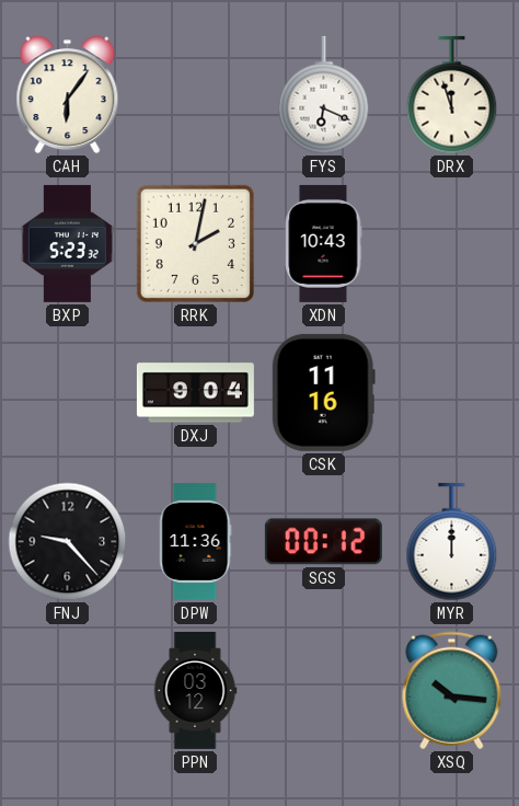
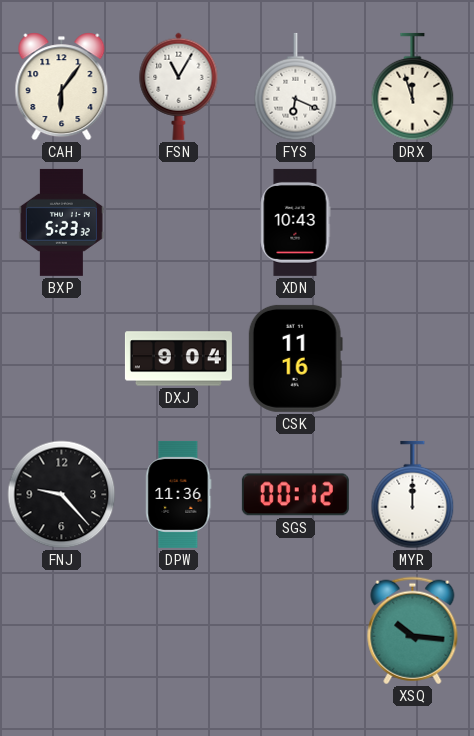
FSN: none -> 11:05 (179, 86)
RRK: 2:02 -> none (195, 243)
PPN: 03:12 -> none (195, 690)
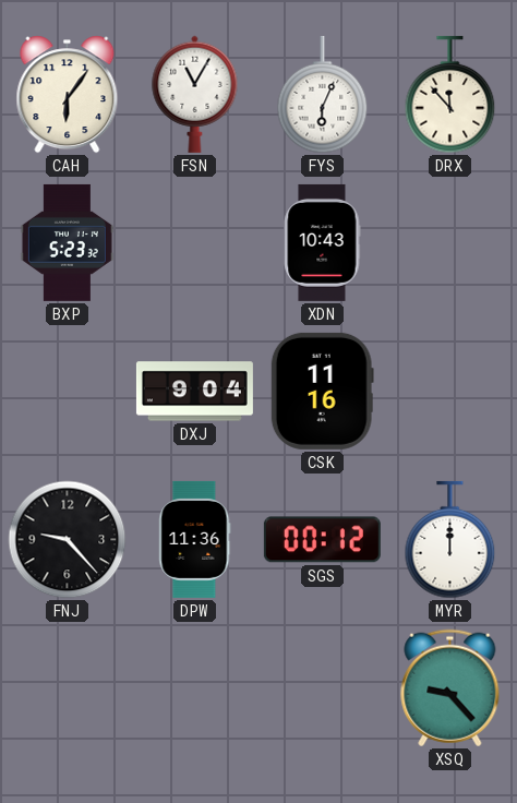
FYS: 6:19 -> 6:04 (323, 95)
DRX: 11:57 -> 11:53 (450, 95)
XSQ: 10:16 -> 9:23 (450, 688)
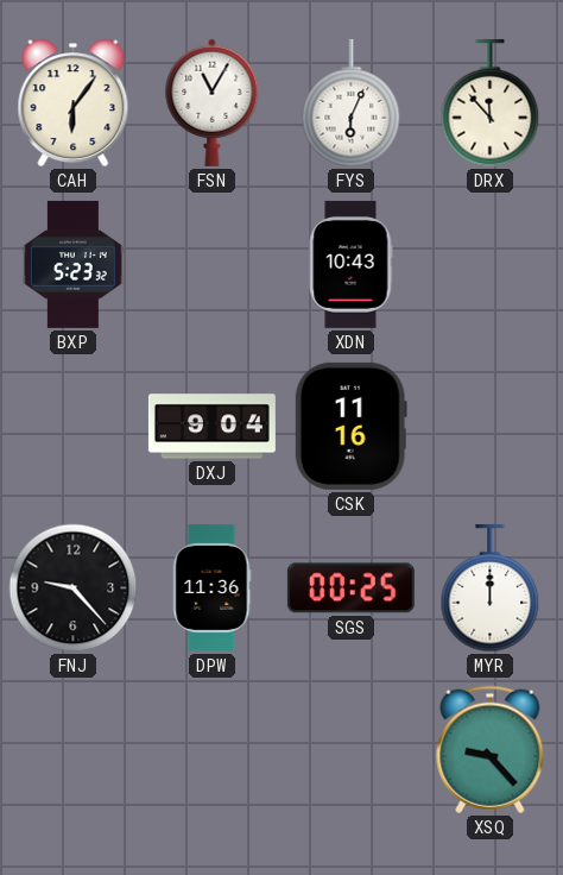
SGS: 00:12 -> 00:25 (350, 588)
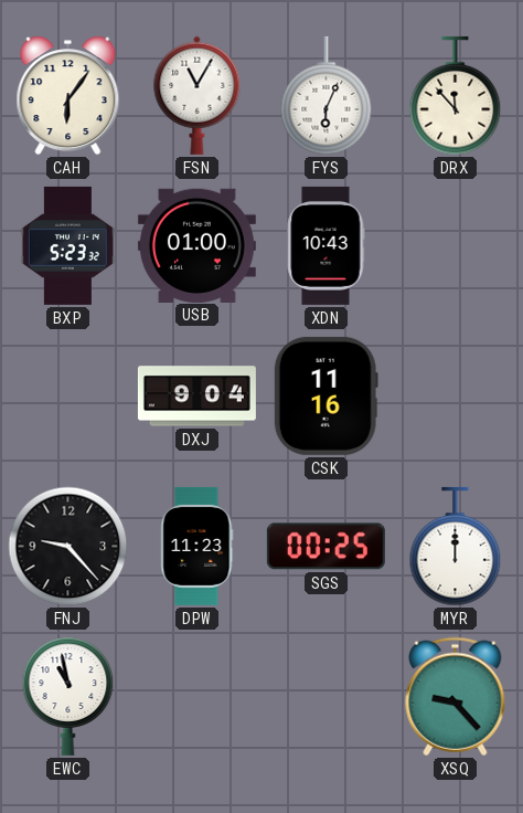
USB: none -> 01:00 (196, 245)
DPW: 11:36 -> 11:23 (198, 546)
EWC: none -> 10:58 (68, 696)
